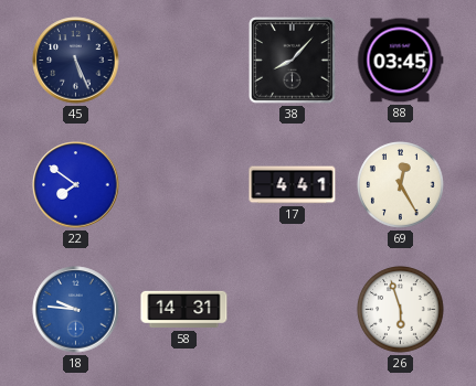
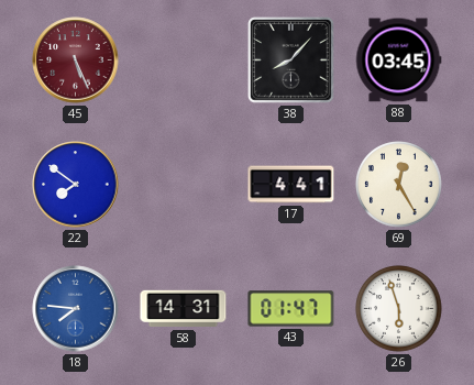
45 dial: navy -> burgundy (76, 61)
18: 9:46 -> 7:46 (76, 309)
43: none -> 01:47 (291, 309)
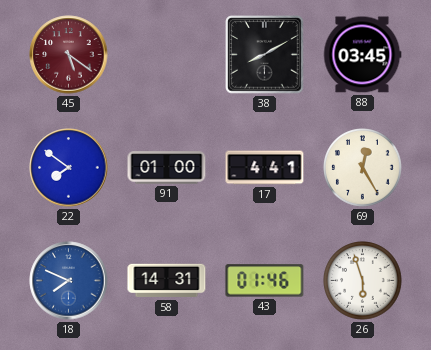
45: 5:26 -> 5:21 (69, 55)
38: 8:07 -> 8:10 (265, 55)
91: none -> 01:00 (167, 168)
18: 7:46 -> 7:49 (69, 281)
43: 01:47 -> 01:46 (265, 281)
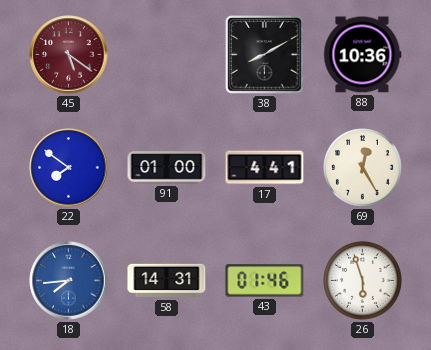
88: 03:45 -> 10:36 (362, 55)
18: 7:49 -> 7:44 (69, 281)
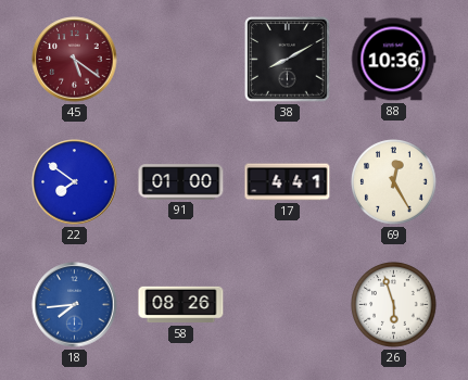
58: 14:31 -> 08:26 (181, 305)
43: 01:46 -> none (265, 281)
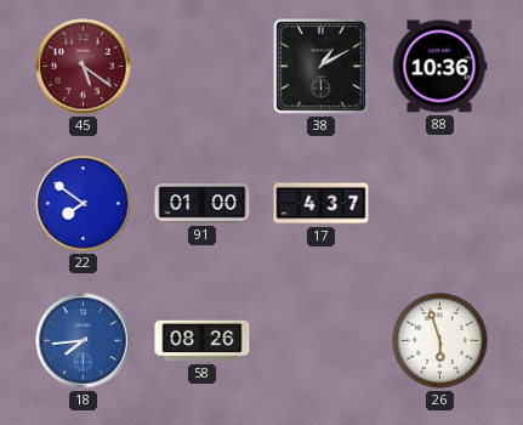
38: 8:10 -> 1:10 (322, 67)
17: 4:41 -> 4:37 (322, 204)
69: 12:25 -> none (394, 182)
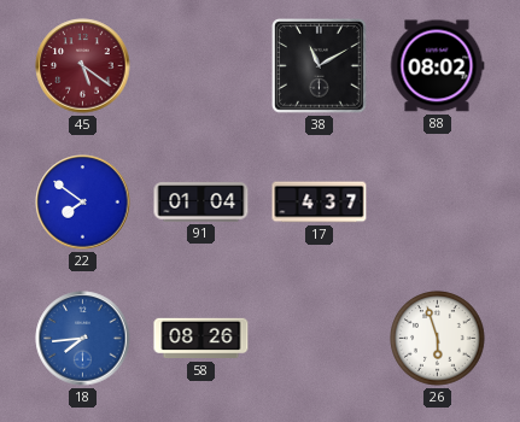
38: 1:10 -> 11:10 (320, 66)
88: 10:36 -> 08:02 (437, 66)
91: 01:00 -> 01:04 (201, 203)
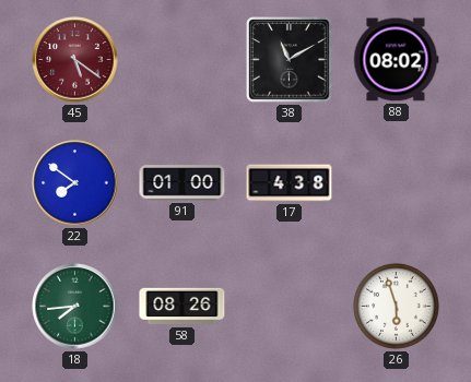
91: 01:04 -> 01:00 (182, 183)
17: 4:37 -> 4:38 (290, 183)
18 dial: blue -> green (75, 307)
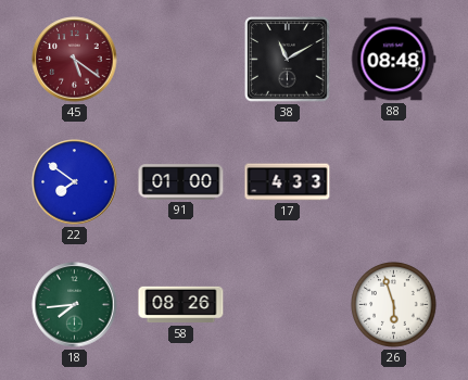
88: 08:02 -> 08:48 (393, 60)
17: 4:38 -> 4:33 (288, 182)
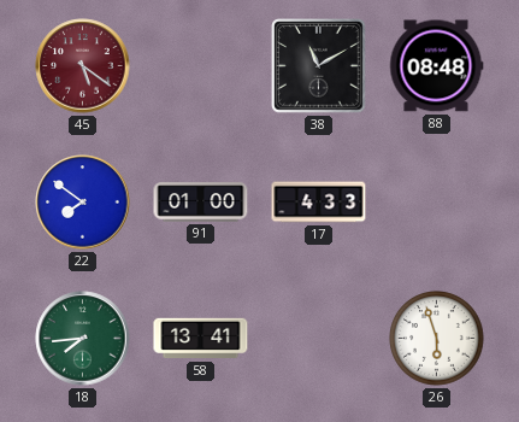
58: 08:26 -> 13:41 (201, 339)
